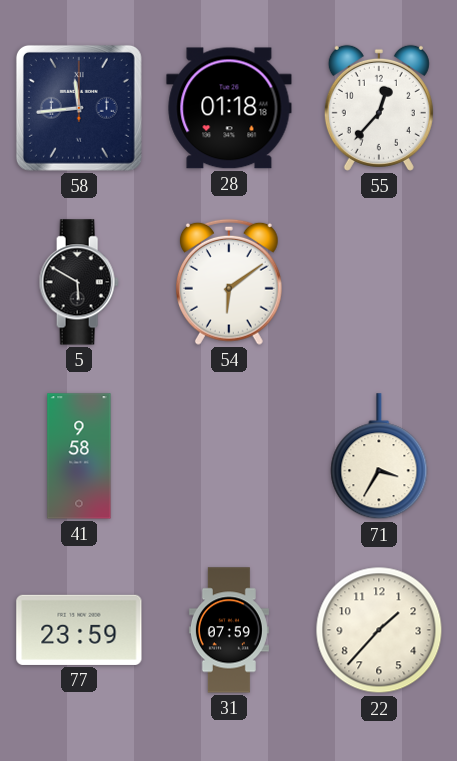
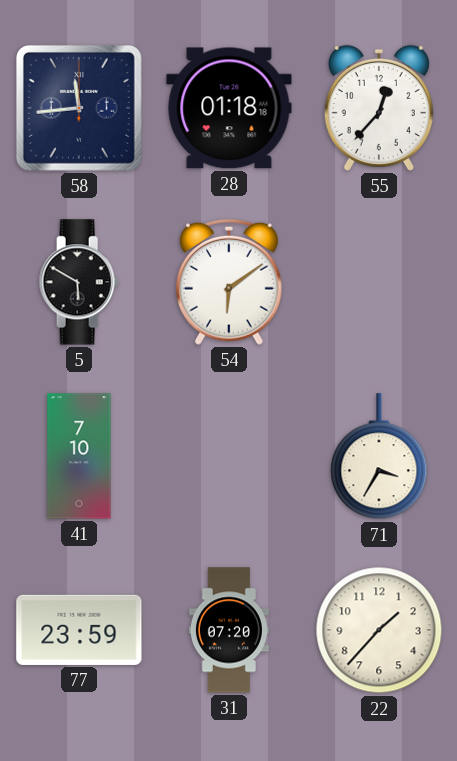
41: 9:58 -> 7:10 (79, 456)
31: 07:59 -> 07:20 (229, 630)
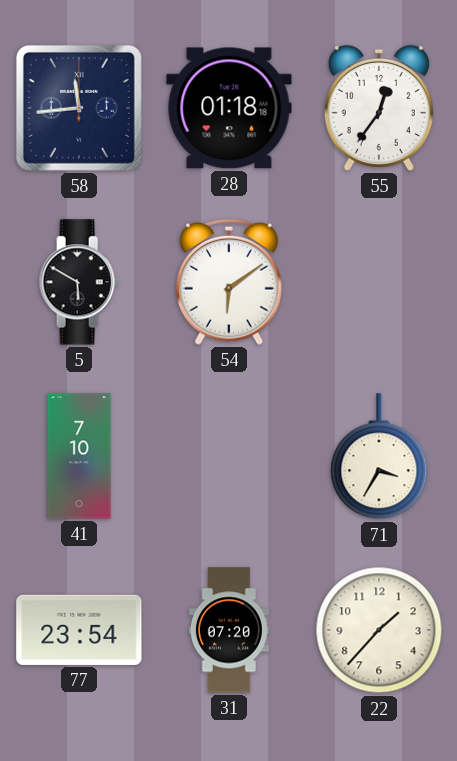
55: 12:37 -> 12:36 (379, 108)
77: 23:59 -> 23:54 (79, 630)
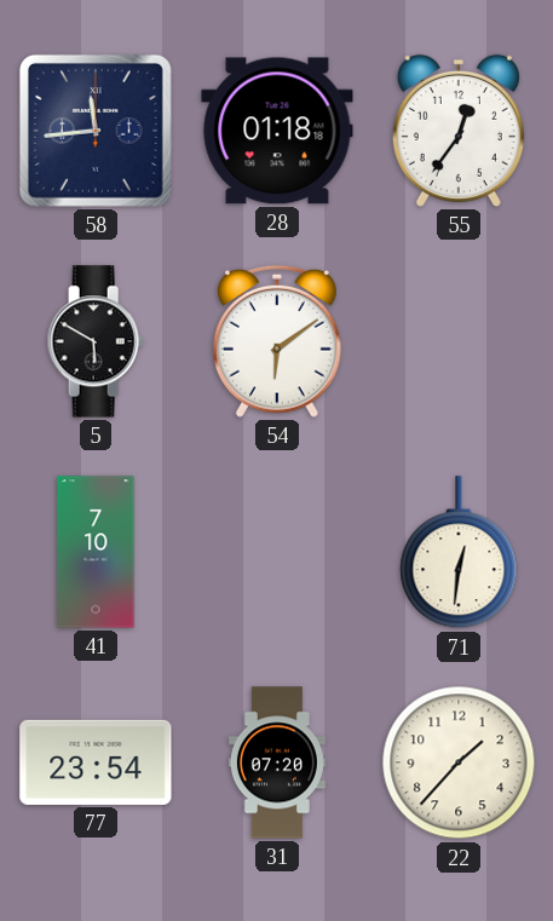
71: 3:35 -> 12:31 (459, 553)
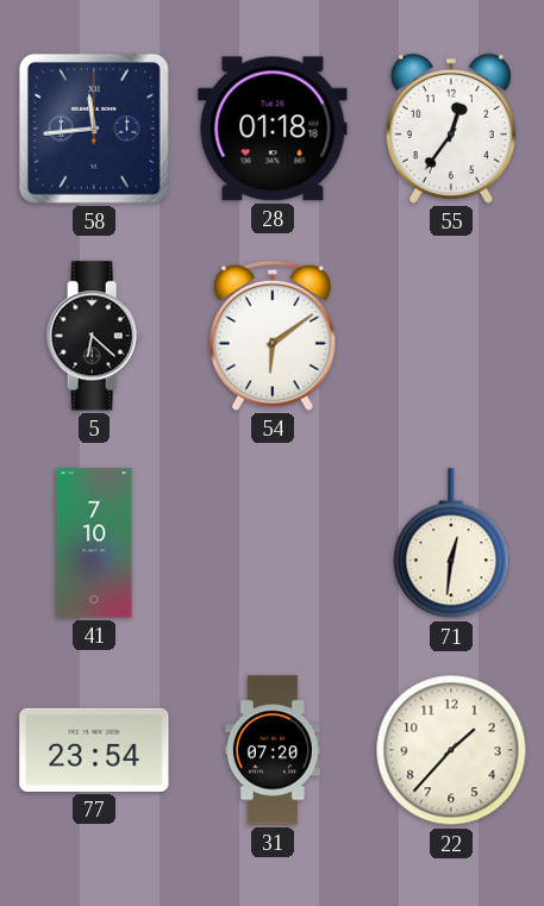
5: 5:50 -> 6:22 (94, 336)
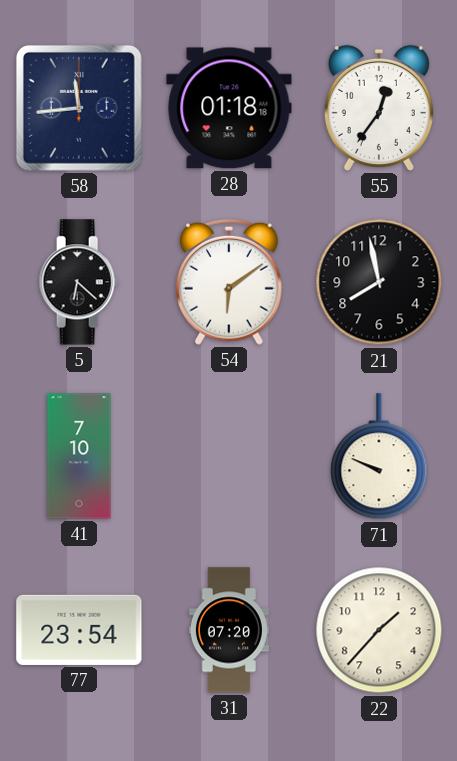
21: none -> 7:58 (379, 282)
71: 12:31 -> 9:49 (379, 457)
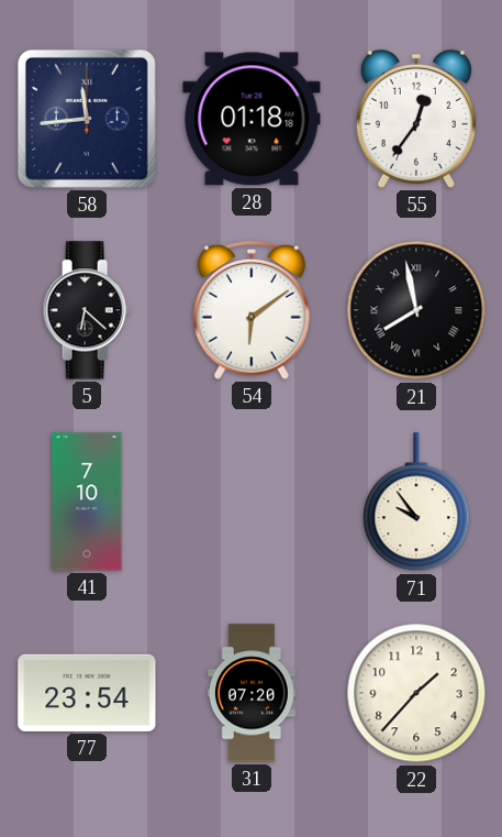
21 numerals: Arabic -> Roman (416, 310)
71: 9:49 -> 9:54 (416, 503)
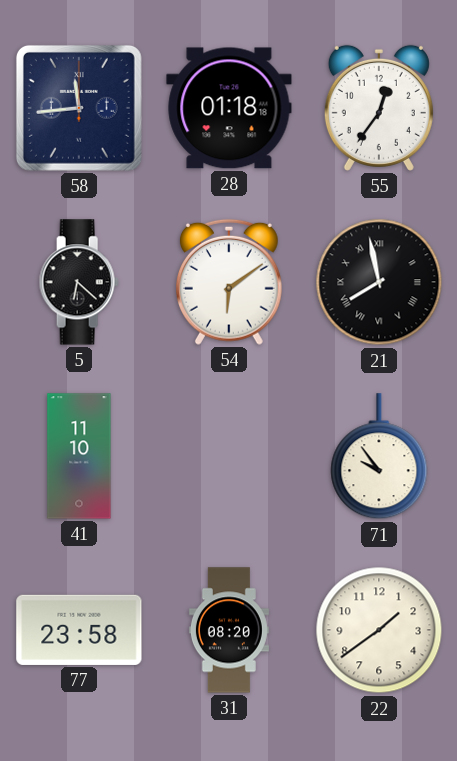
41: 7:10 -> 11:10 (79, 456)
77: 23:54 -> 23:58 (79, 630)
31: 07:20 -> 08:20 (229, 630)
22: 1:37 -> 1:39 (379, 630)
